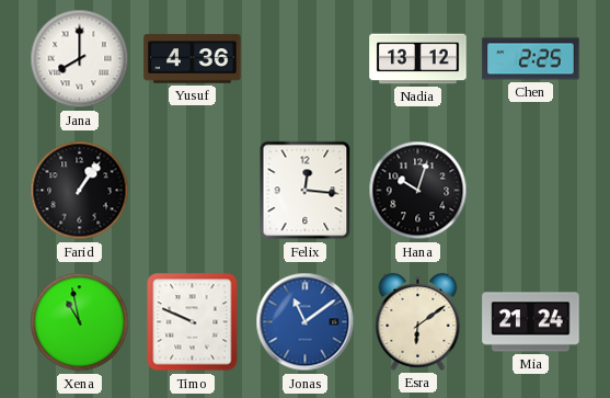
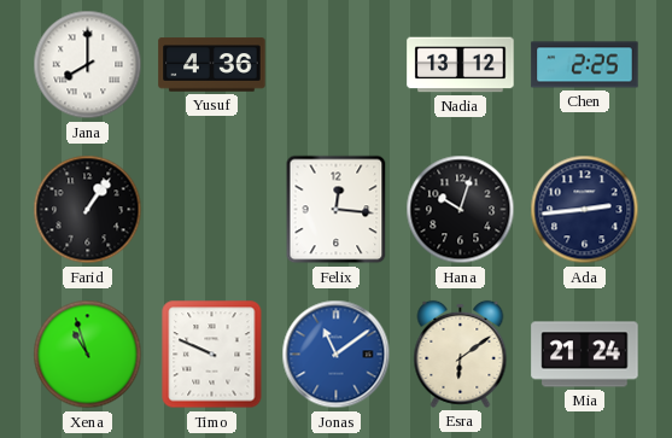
Ada: none -> 2:44 (585, 210)
Xena: 10:58 -> 10:57 (88, 355)
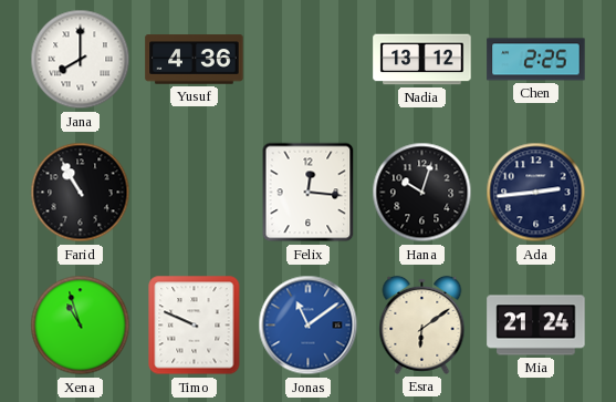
Farid: 1:06 -> 10:55 (81, 193)
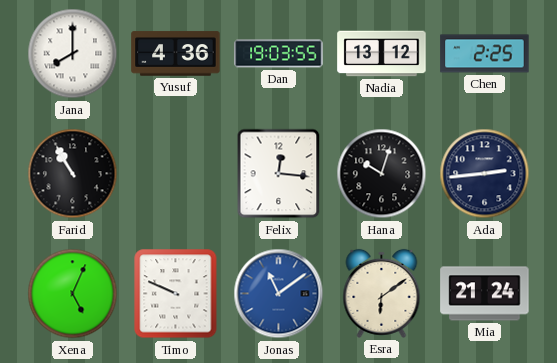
Dan: none -> 19:03 (279, 54)
Xena: 10:57 -> 5:04 (73, 294)
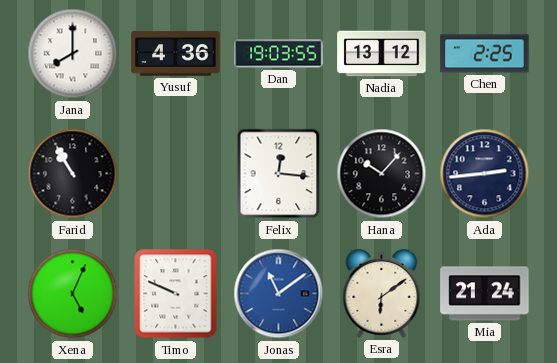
Hana: 10:03 -> 10:07 (382, 174)
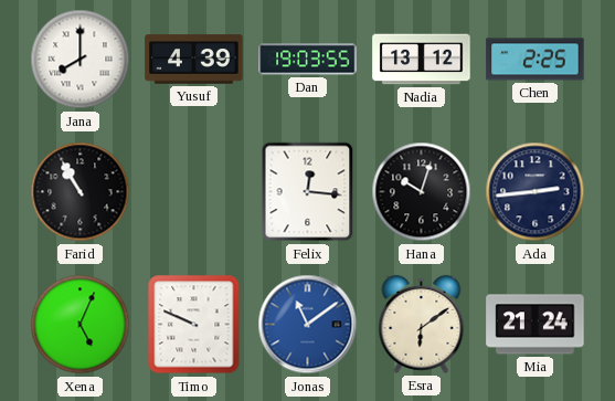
Yusuf: 4:36 -> 4:39 (194, 60)
Hana: 10:07 -> 10:03 (422, 192)
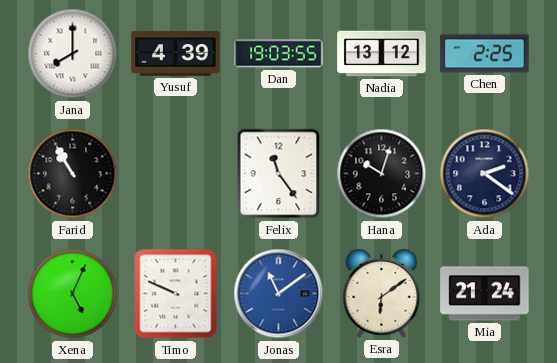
Felix: 12:16 -> 11:24 (279, 174)
Ada: 2:44 -> 2:21 (485, 174)
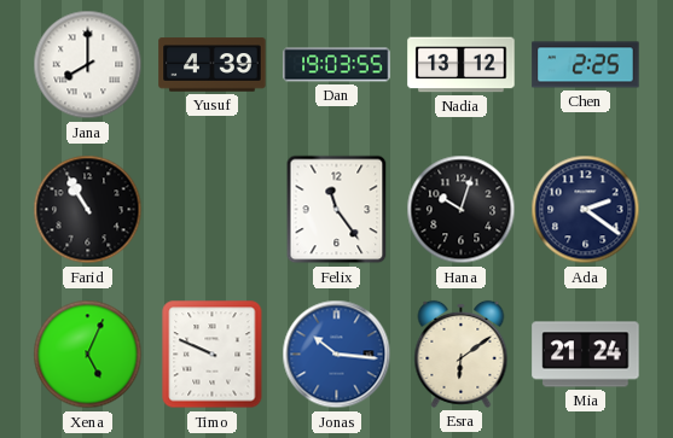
Jonas: 11:09 -> 10:16 (337, 355)
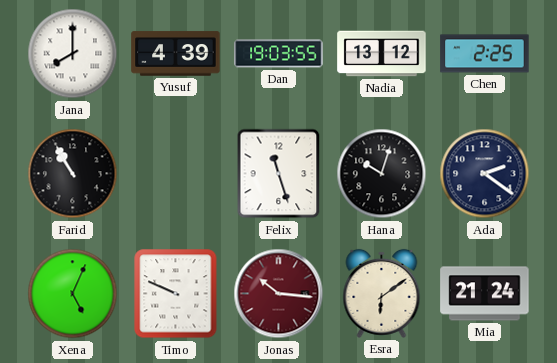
Felix: 11:24 -> 11:27 (279, 174)
Jonas dial: blue -> burgundy (279, 294)
